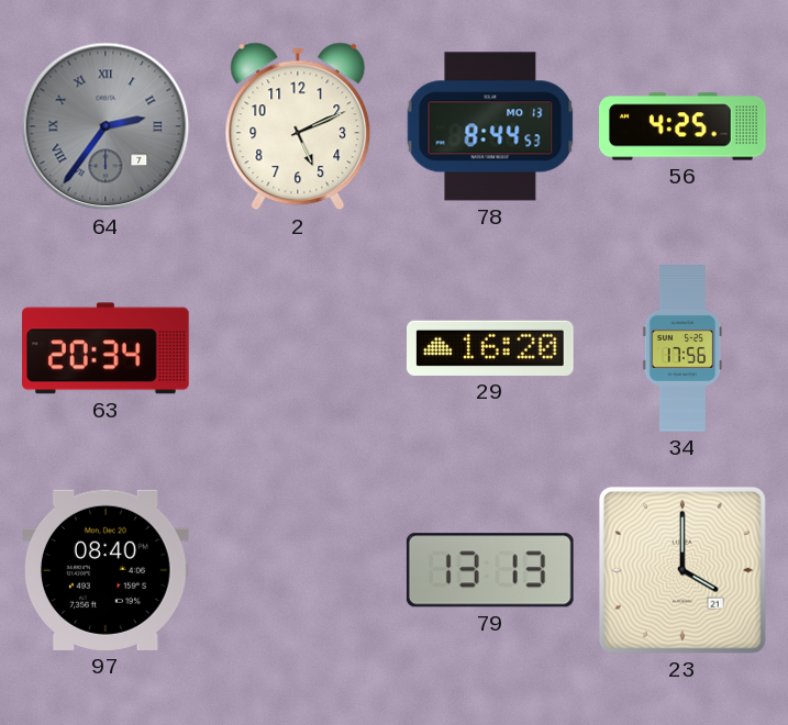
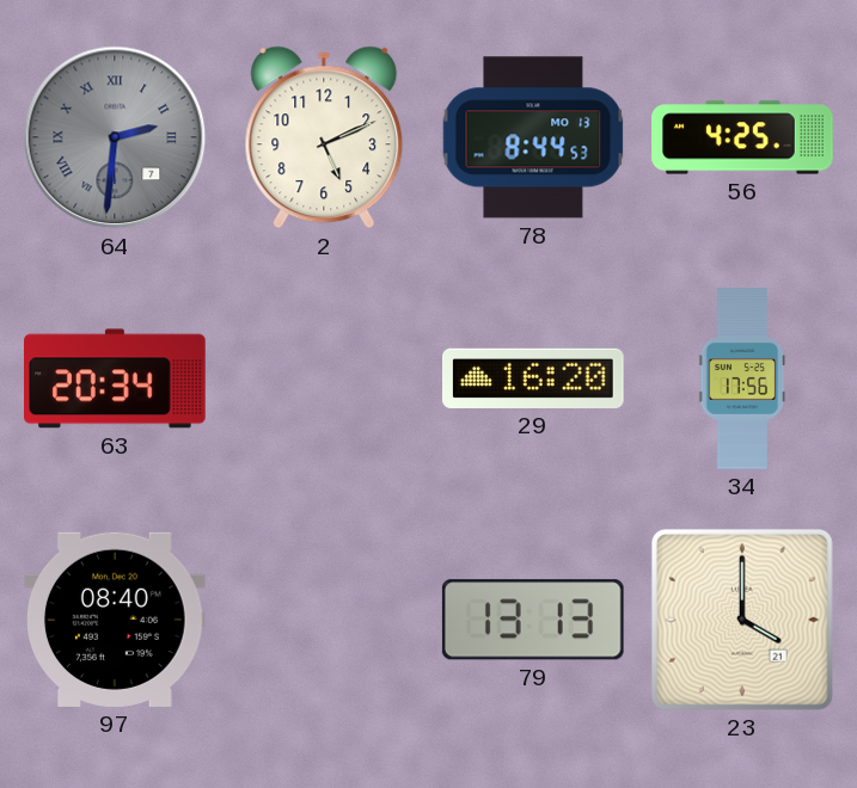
64: 2:36 -> 2:31 (115, 137)
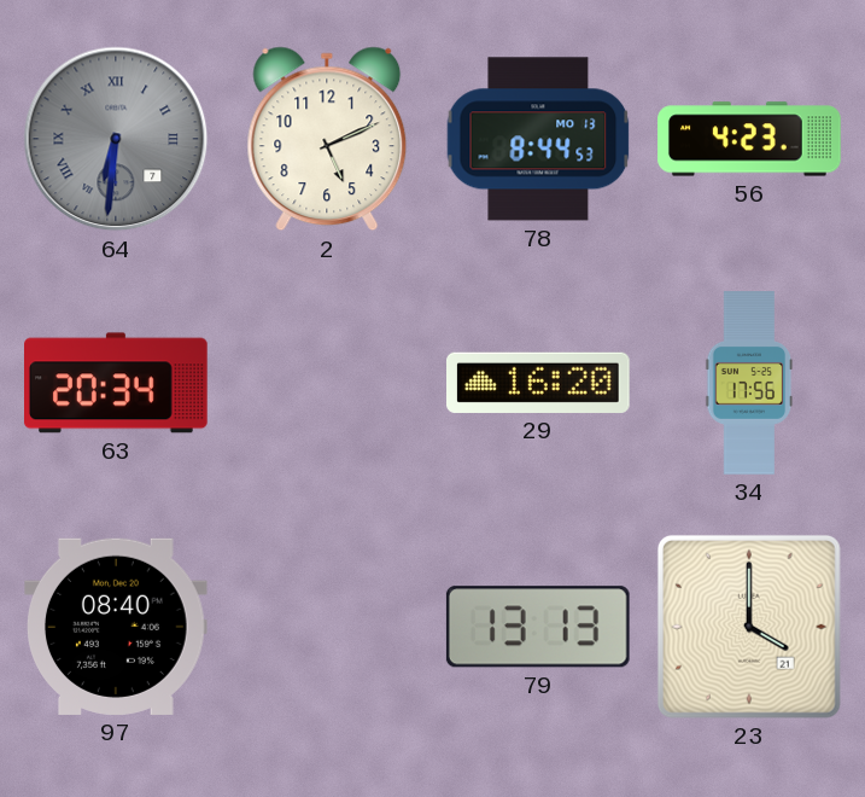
64: 2:31 -> 6:31 (116, 139)
56: 4:25 -> 4:23 (749, 139)
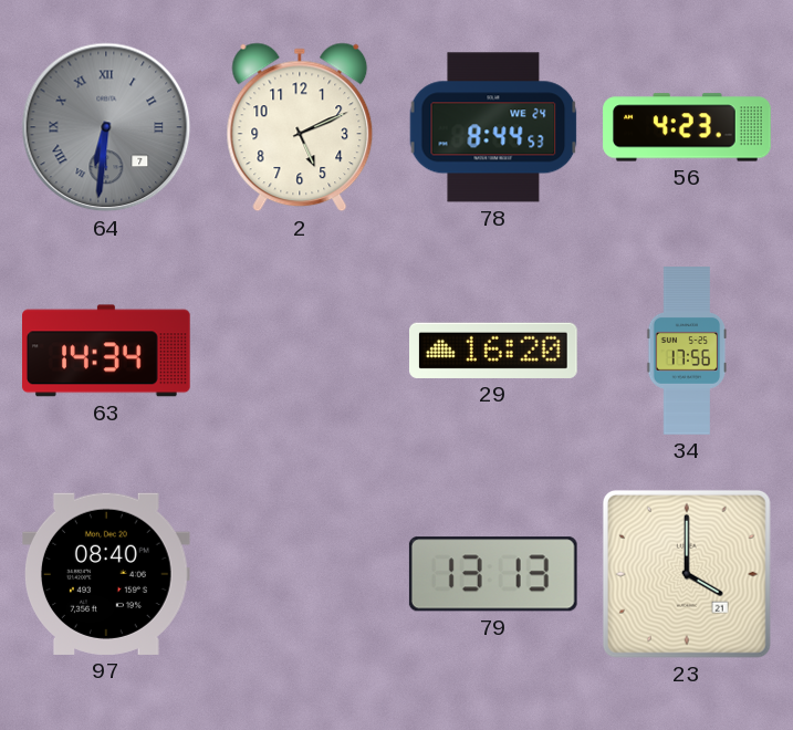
78 date: MO 13 -> WE 24 (493, 127)
63: 20:34 -> 14:34 (107, 351)
